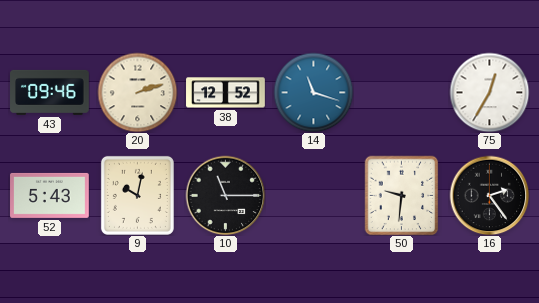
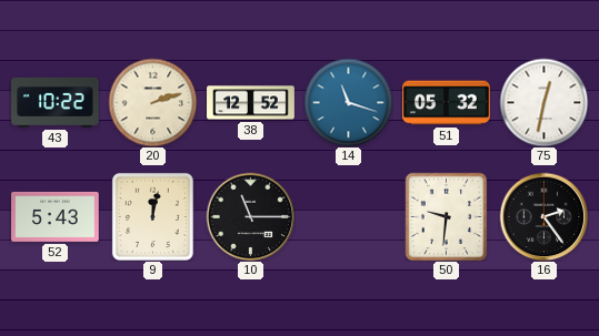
43: 09:46 -> 10:22 (56, 102)
51: none -> 05:32 (447, 103)
75: 12:35 -> 12:32 (543, 102)
9: 10:02 -> 12:02 (152, 216)
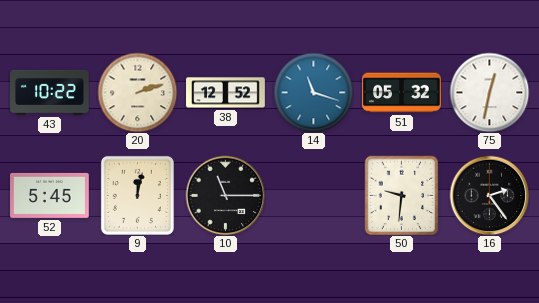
52: 5:43 -> 5:45 (50, 195)
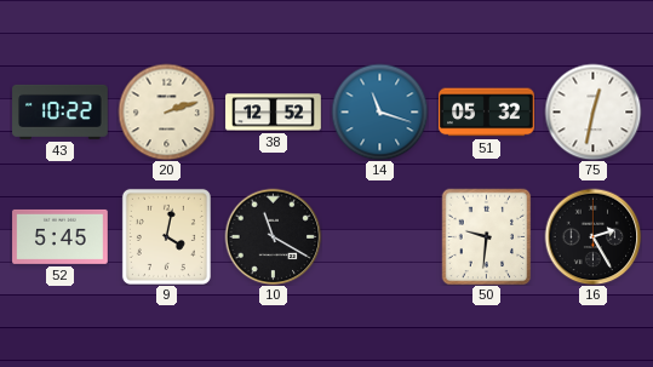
9: 12:02 -> 4:02 (166, 236)
10: 11:15 -> 11:20 (273, 236)
16: 2:24 -> 2:25 (592, 236)
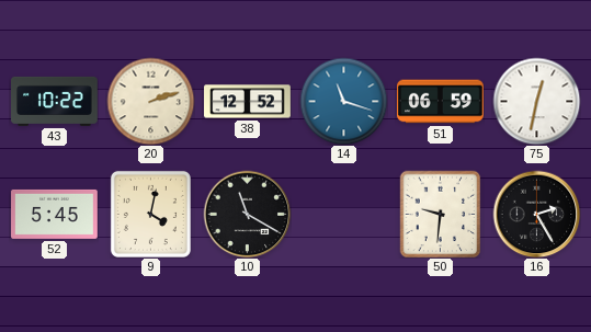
51: 05:32 -> 06:59 (441, 102)
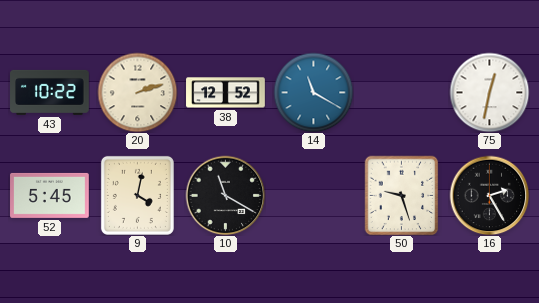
14: 11:18 -> 11:20 (313, 92)
51: 06:59 -> none (441, 102)
50: 9:31 -> 9:27 (402, 195)
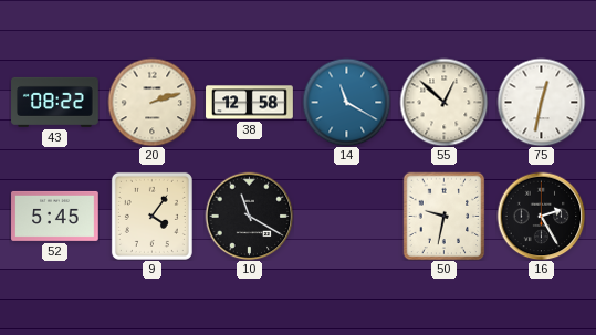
43: 10:22 -> 08:22 (55, 102)
38: 12:52 -> 12:58 (250, 103)
55: none -> 12:52 (443, 102)
9: 4:02 -> 4:06 (151, 216)
50: 9:27 -> 9:32 (445, 216)
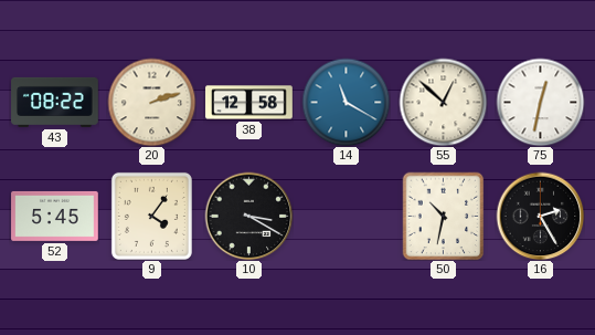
10: 11:20 -> 3:20 (248, 216)
50: 9:32 -> 10:32 (444, 216)
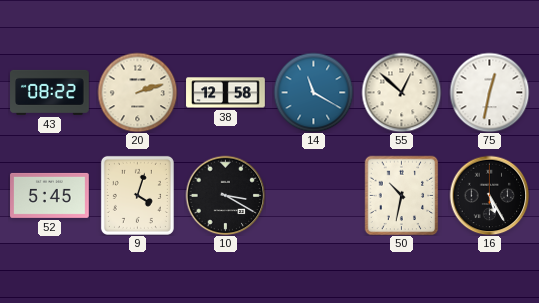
9: 4:06 -> 4:03 (137, 195)
16: 2:25 -> 5:25 (489, 195)
